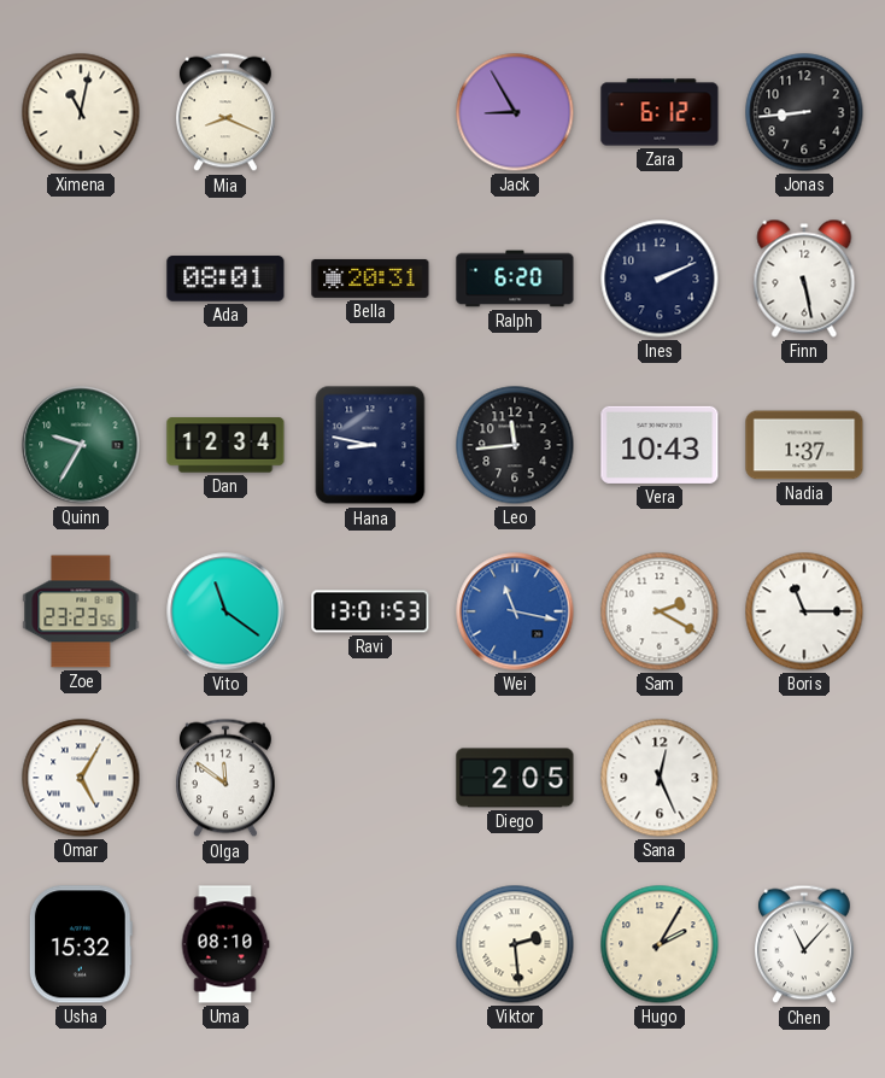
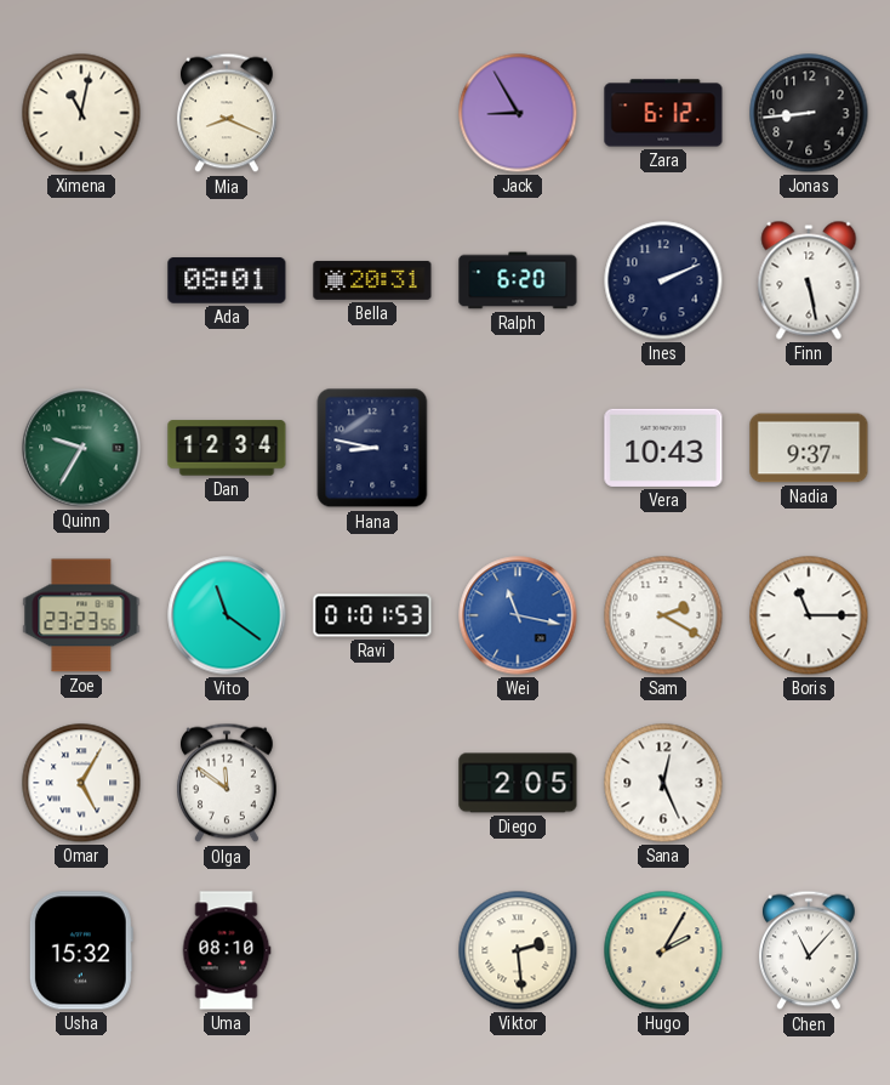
Leo: 11:44 -> none (515, 445)
Nadia: 1:37 -> 9:37 (809, 448)
Ravi: 13:01 -> 01:01 (372, 615)
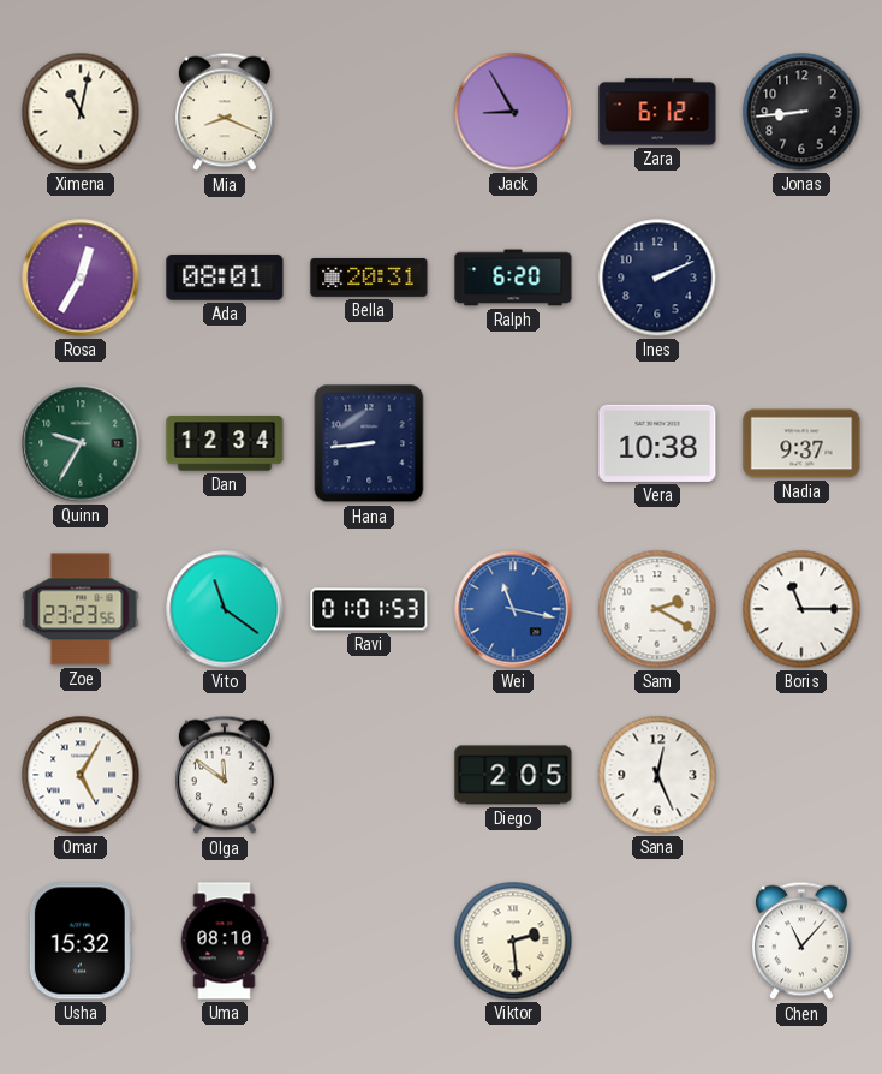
Rosa: none -> 12:35 (81, 278)
Finn: 5:28 -> none (809, 280)
Hana: 8:47 -> 8:44 (369, 443)
Vera: 10:43 -> 10:38 (657, 443)
Hugo: 2:05 -> none (663, 950)
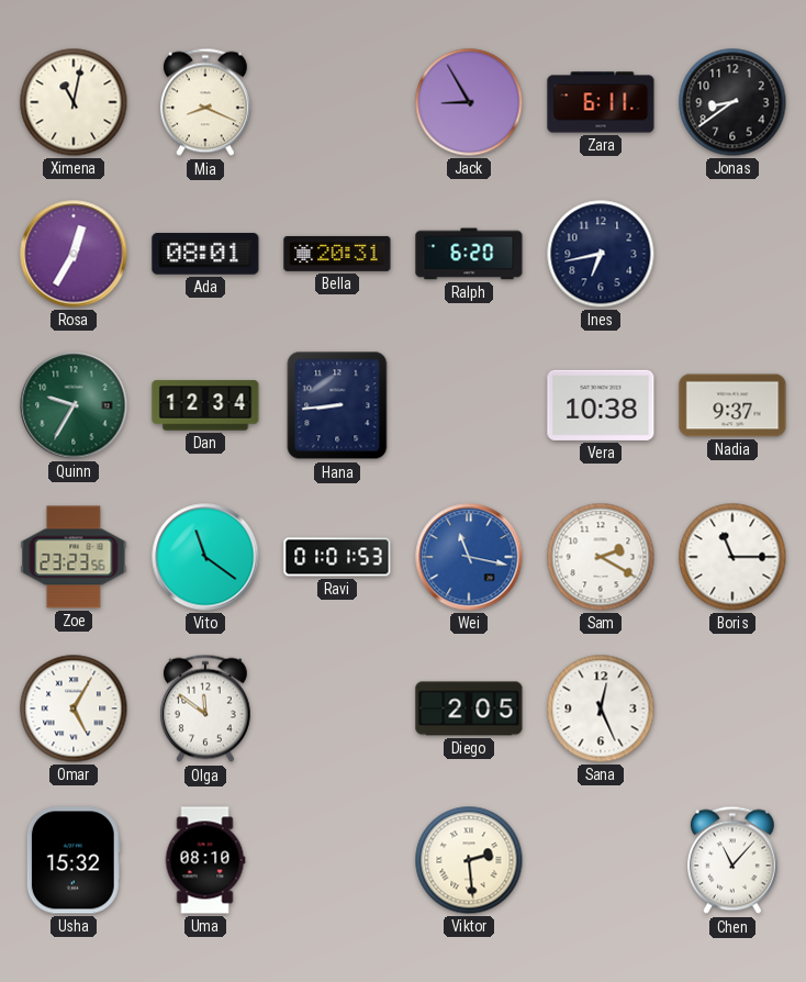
Zara: 6:12 -> 6:11 (601, 102)
Jonas: 8:44 -> 8:39 (732, 102)
Ines: 2:11 -> 6:43 (601, 254)
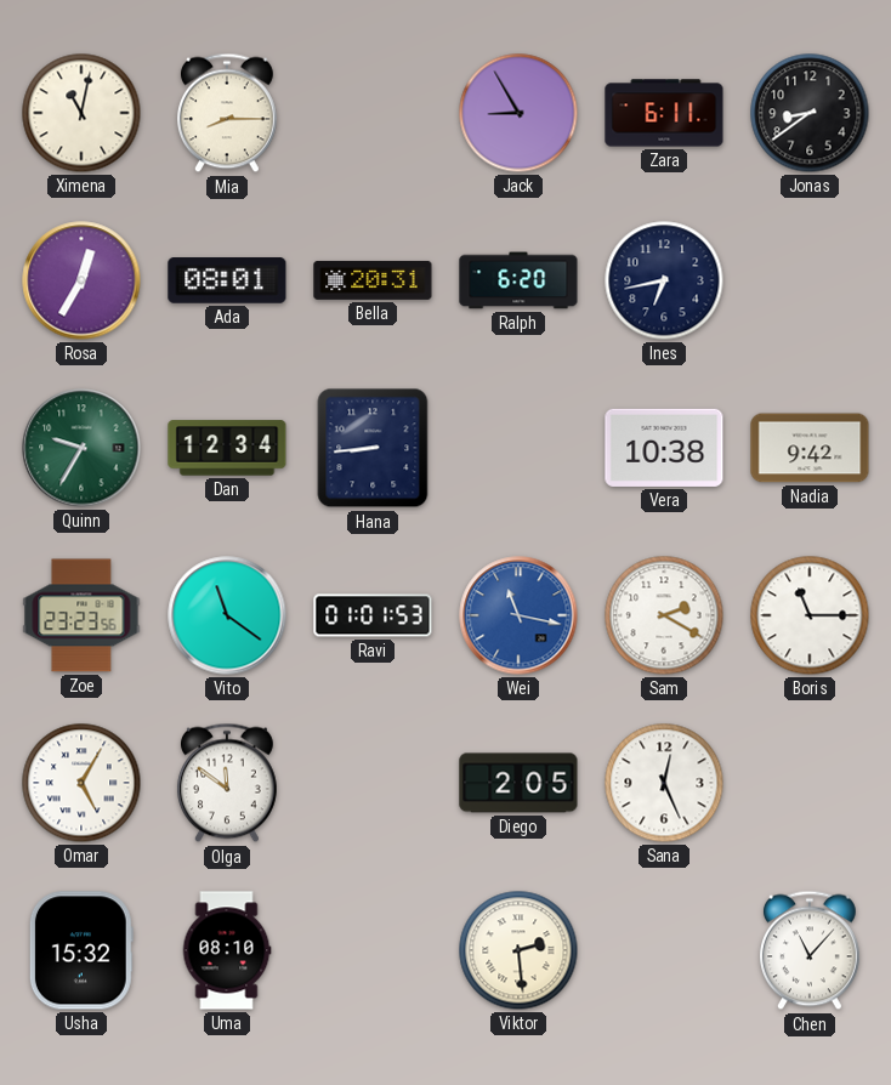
Mia: 8:19 -> 8:15 (227, 113)
Nadia: 9:37 -> 9:42 (810, 448)
